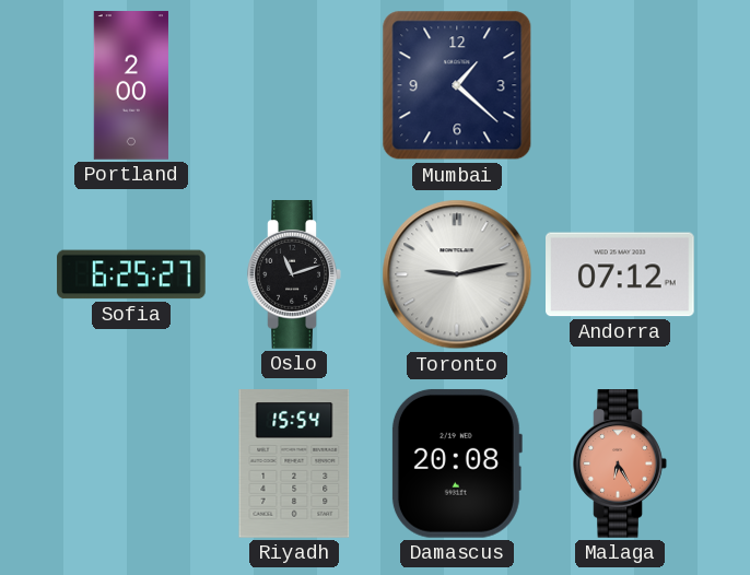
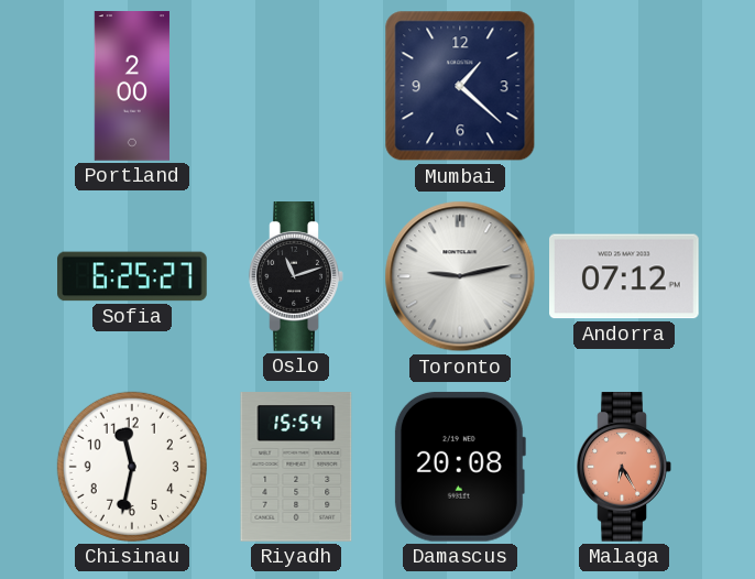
Chisinau: none -> 11:32 (132, 467)
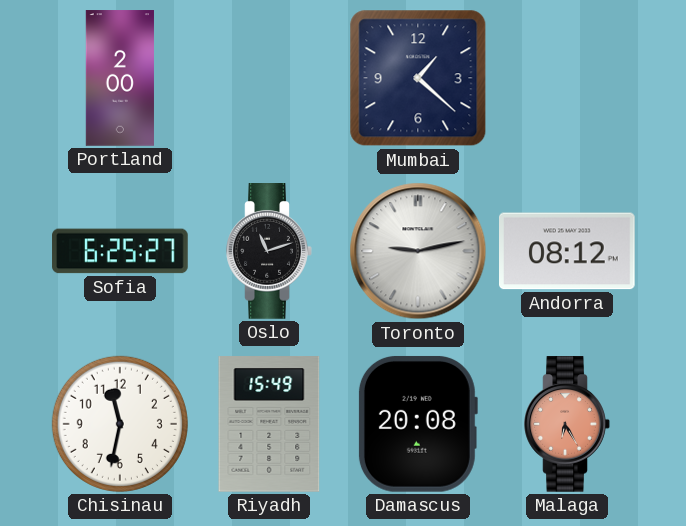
Andorra: 07:12 -> 08:12 (568, 251)
Riyadh: 15:54 -> 15:49 (269, 424)
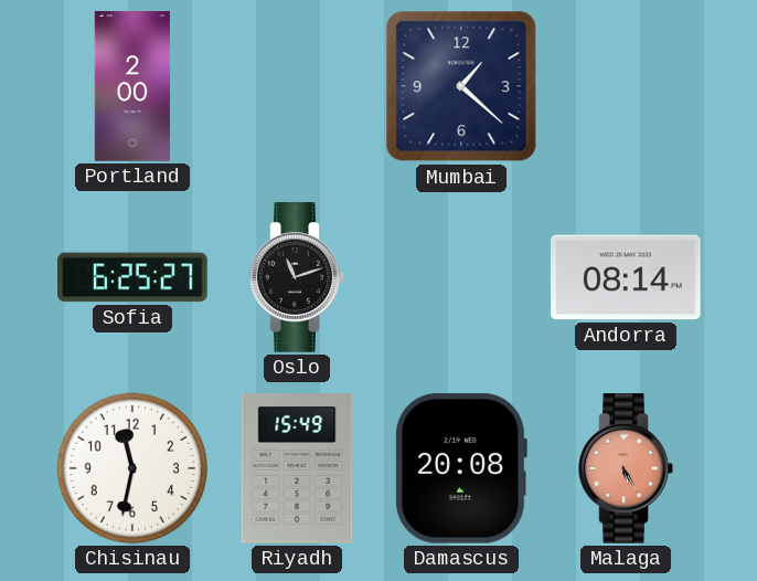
Toronto: 9:13 -> none (418, 251)
Andorra: 08:12 -> 08:14 (627, 277)
Malaga: 6:25 -> 5:25 (626, 469)
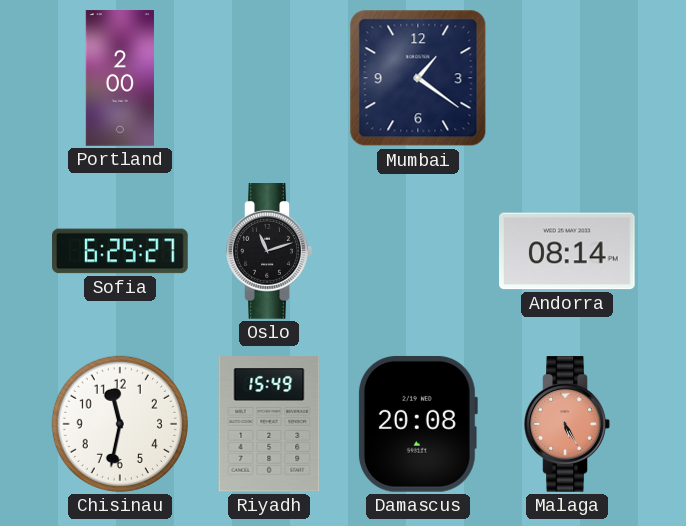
Mumbai: 1:22 -> 1:21 (418, 78)
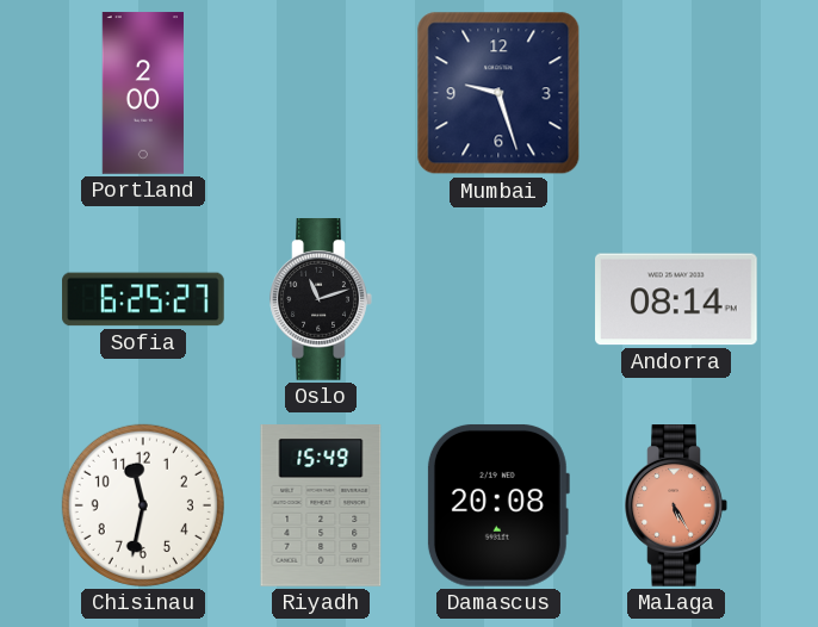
Mumbai: 1:21 -> 9:27 (498, 93)
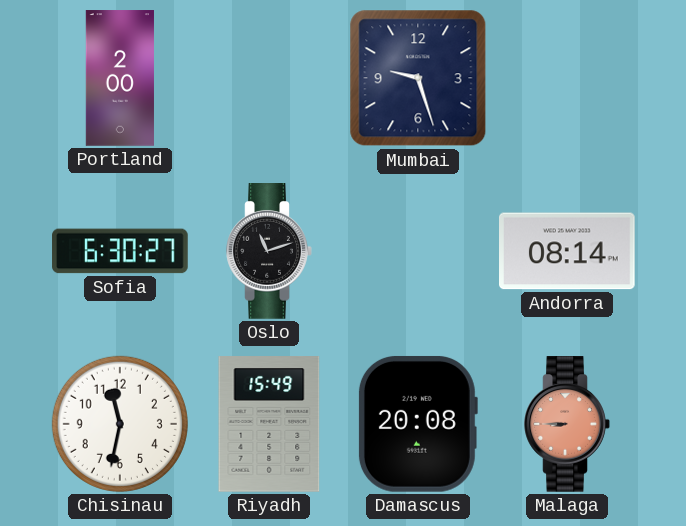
Sofia: 6:25 -> 6:30 (120, 251)
Malaga: 5:25 -> 8:45 (567, 425)
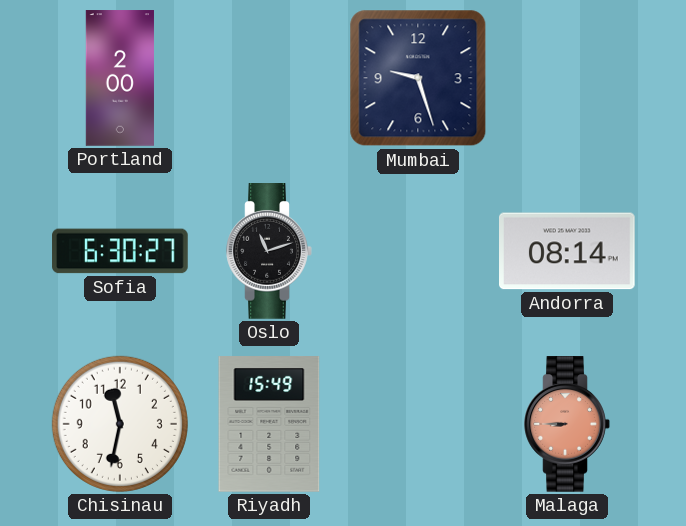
Damascus: 20:08 -> none (417, 424)
